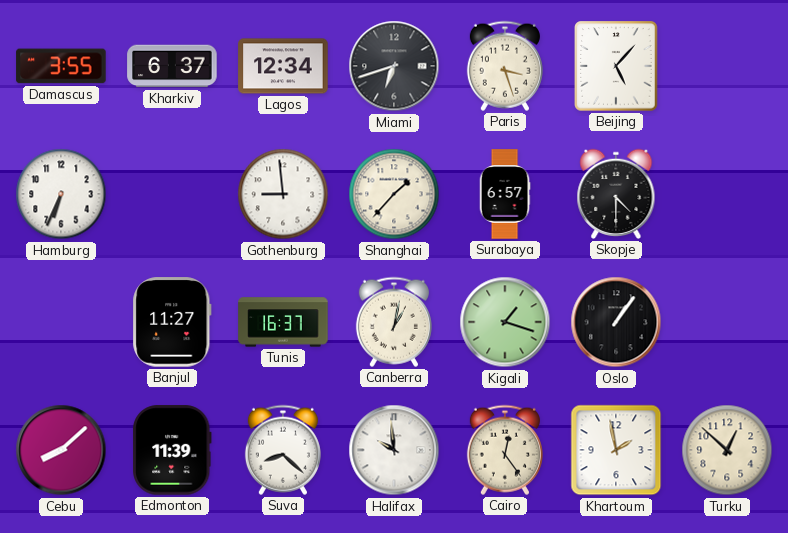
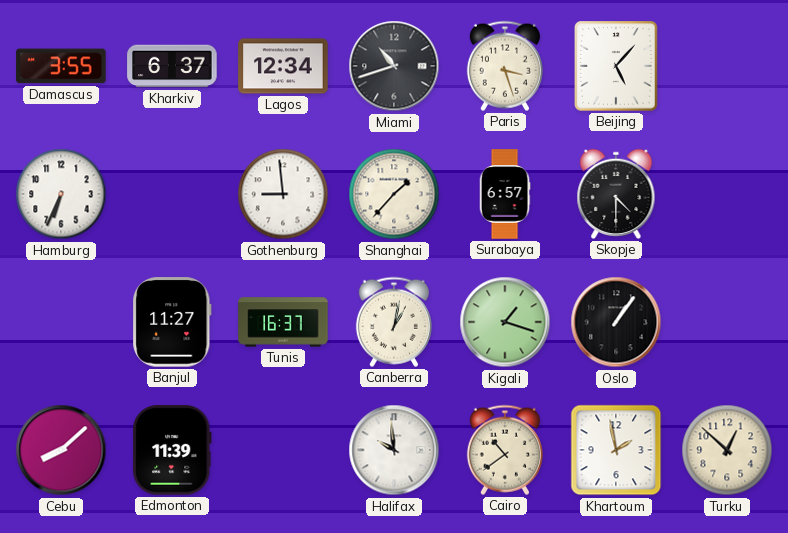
Miami: 6:42 -> 10:42 (394, 66)
Suva: 8:22 -> none (283, 450)
Cairo: 12:24 -> 10:39 (505, 450)
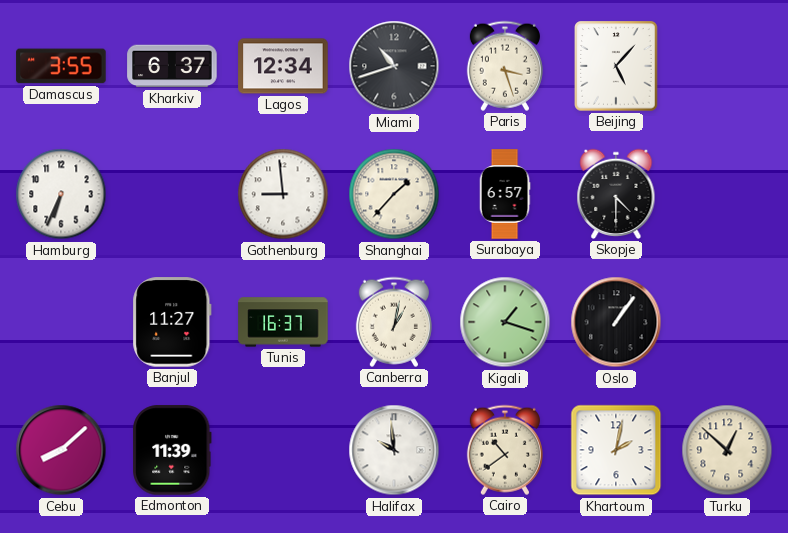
Khartoum: 1:58 -> 2:02 (616, 450)
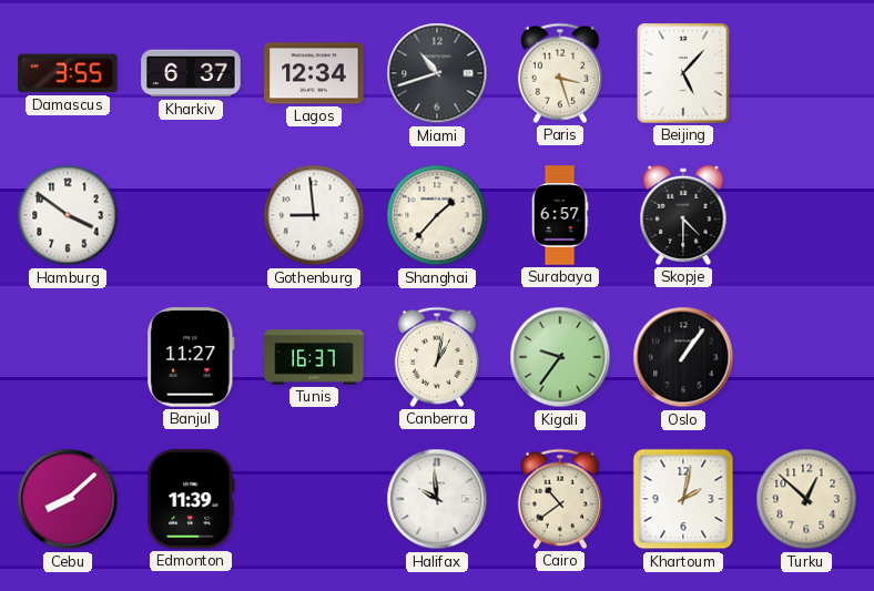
Hamburg: 6:34 -> 3:51 (68, 215)
Kigali: 1:18 -> 9:36 (560, 357)
